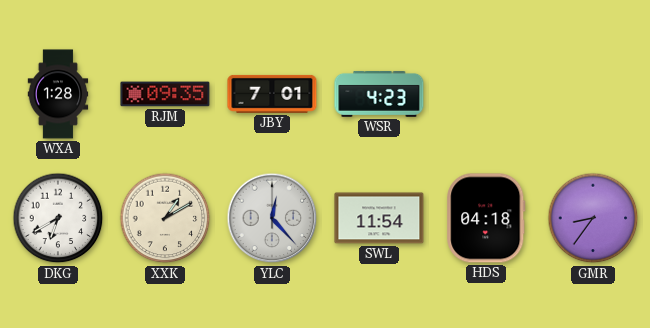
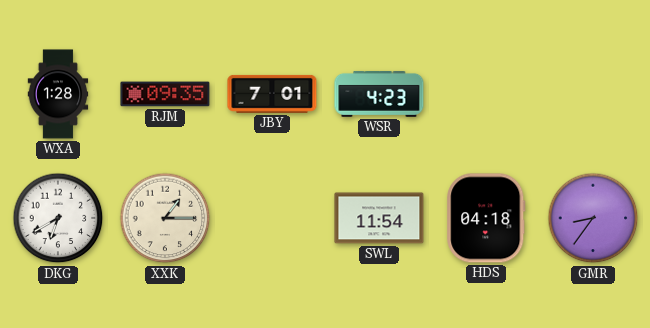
XXK: 1:10 -> 1:15 (165, 218)
YLC: 12:23 -> none (272, 218)
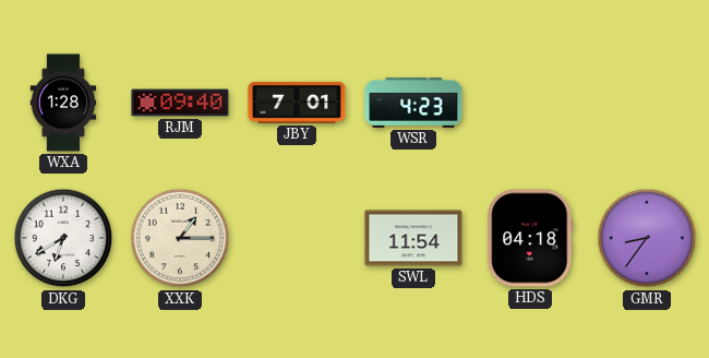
RJM: 09:35 -> 09:40 (180, 103)
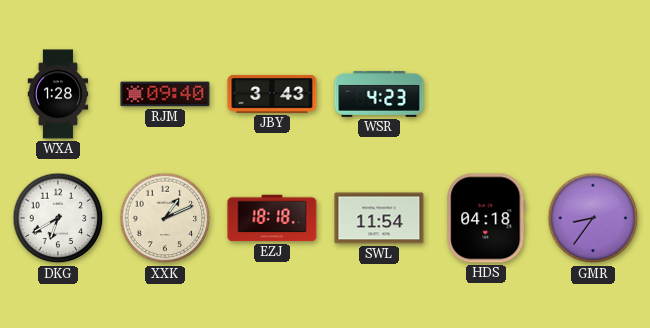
JBY: 7:01 -> 3:43 (272, 94)
XXK: 1:15 -> 1:11 (165, 218)
EZJ: none -> 18:18 (272, 218)
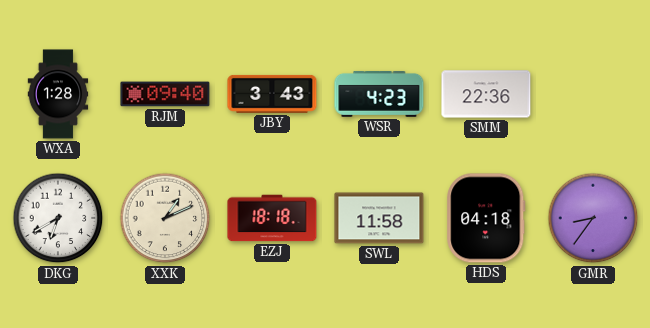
SMM: none -> 22:36 (486, 94)
SWL: 11:54 -> 11:58 (379, 218)
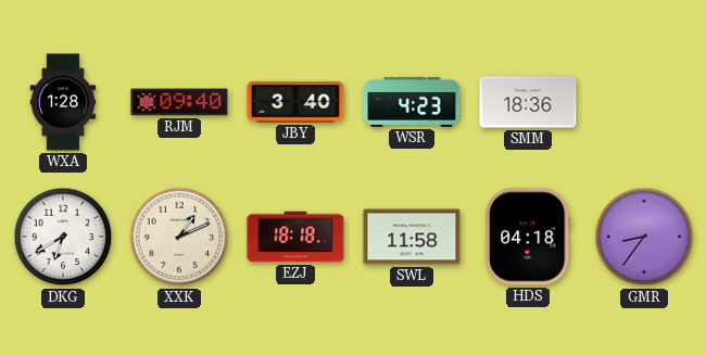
JBY: 3:43 -> 3:40 (295, 102)
SMM: 22:36 -> 18:36 (528, 102)
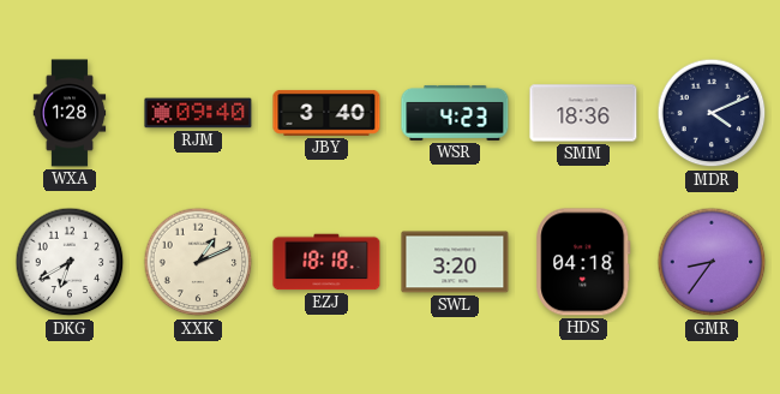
MDR: none -> 4:11 (712, 113)
SWL: 11:58 -> 3:20 (455, 262)
